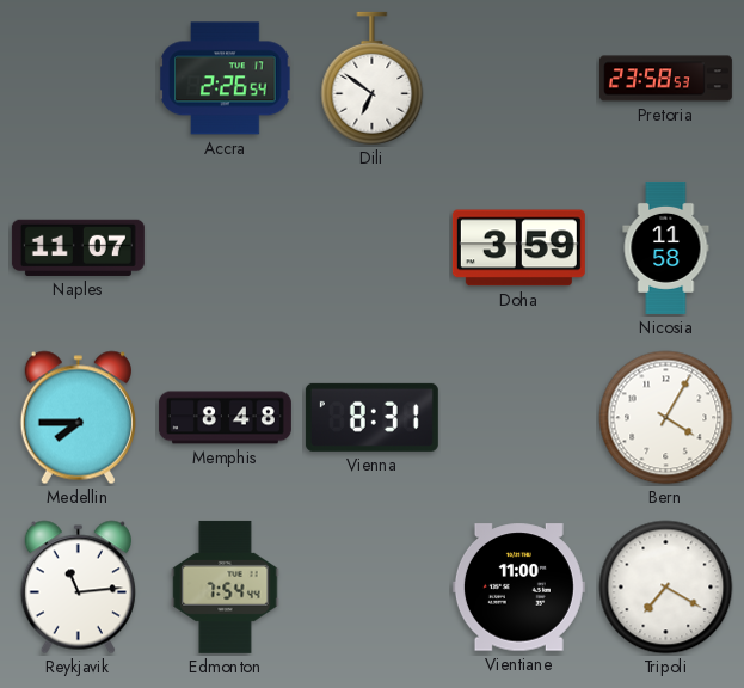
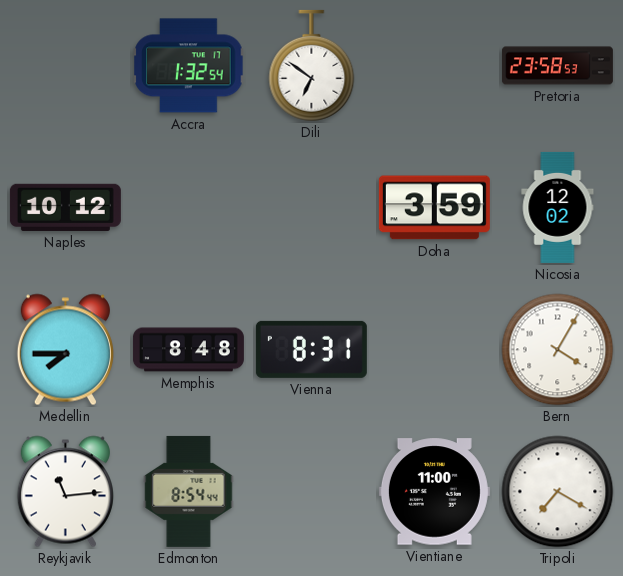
Accra: 2:26 -> 1:32 (189, 66)
Naples: 11:07 -> 10:12 (65, 207)
Nicosia: 11:58 -> 12:02 (558, 207)
Edmonton: 7:54 -> 8:54 (189, 491)
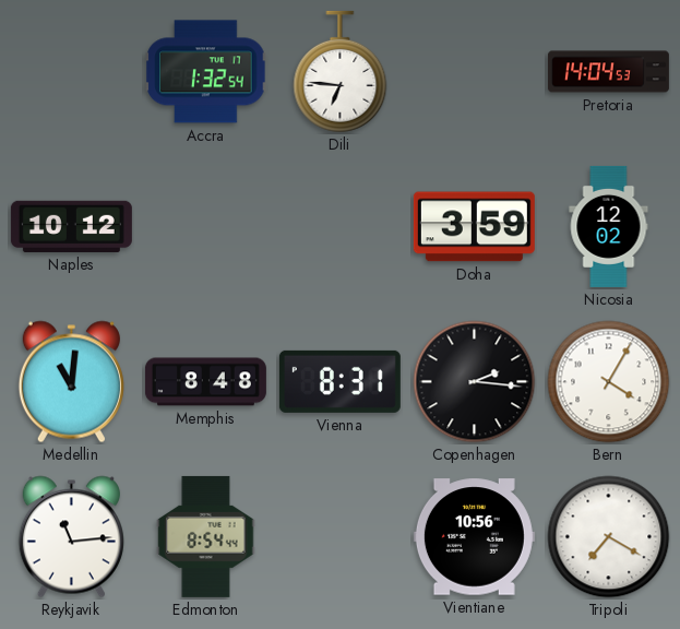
Dili: 6:51 -> 6:46 (341, 72)
Pretoria: 23:58 -> 14:04 (608, 72)
Medellin: 7:45 -> 11:01 (71, 382)
Copenhagen: none -> 2:16 (475, 382)
Vientiane: 11:00 -> 10:56 (474, 537)
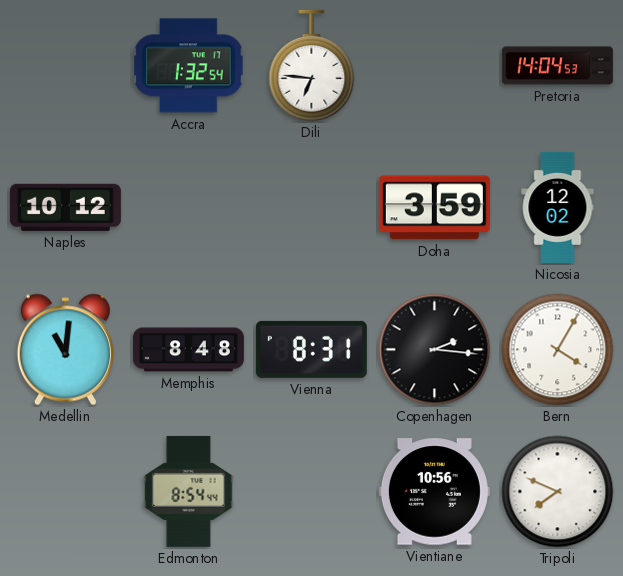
Reykjavik: 11:14 -> none (71, 537)
Tripoli: 7:20 -> 7:49 (558, 492)
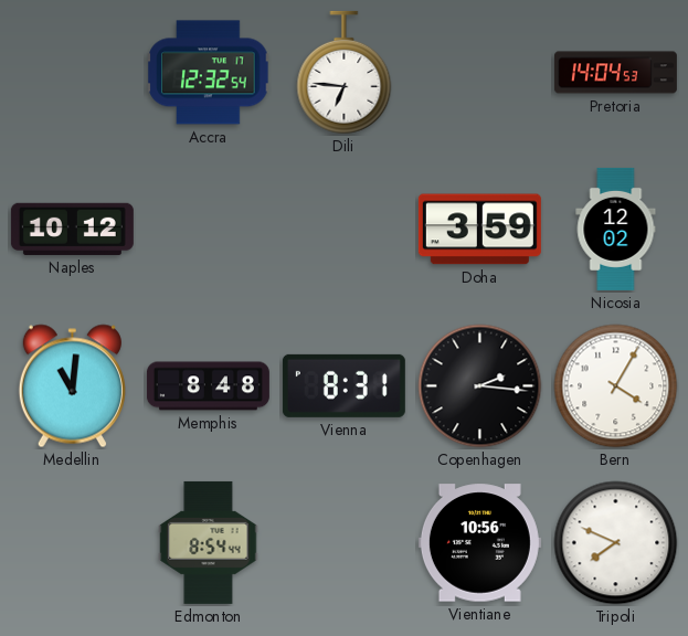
Accra: 1:32 -> 12:32 (209, 73)
